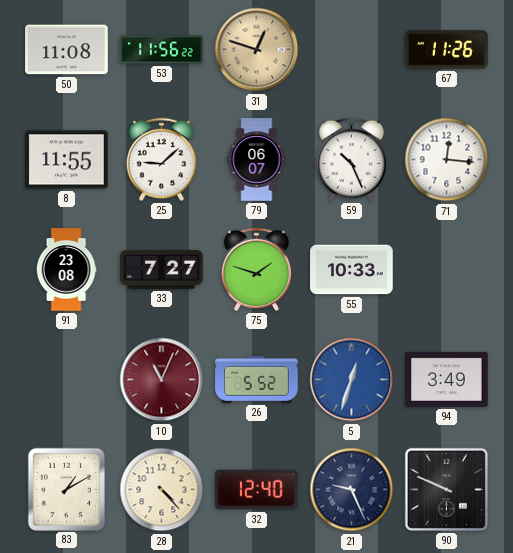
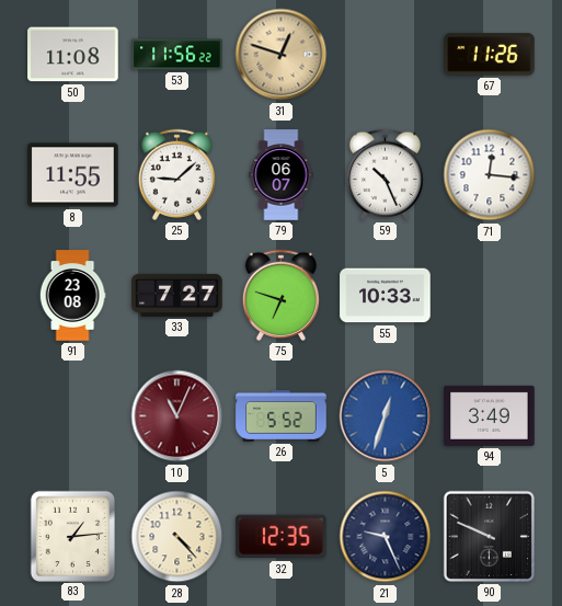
75: 1:48 -> 6:48 (280, 295)
83: 1:10 -> 1:14 (72, 536)
32: 12:40 -> 12:35 (282, 537)
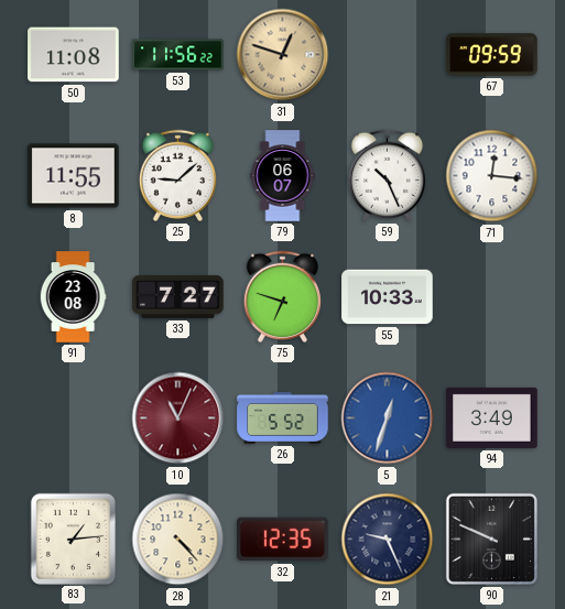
67: 11:26 -> 09:59 (492, 55)
